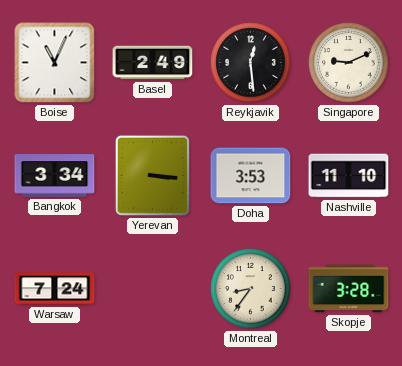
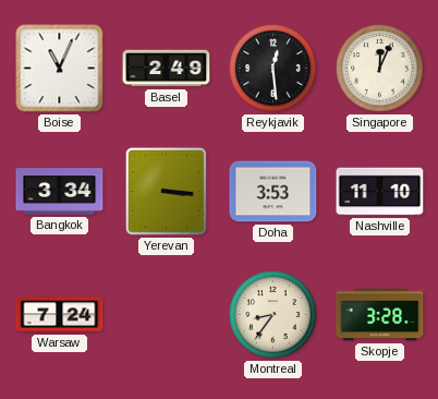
Singapore: 9:11 -> 12:04 (380, 69)
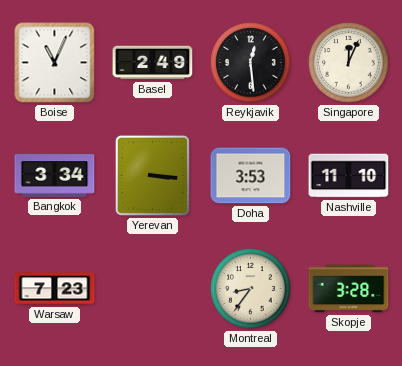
Warsaw: 7:24 -> 7:23 (55, 289)
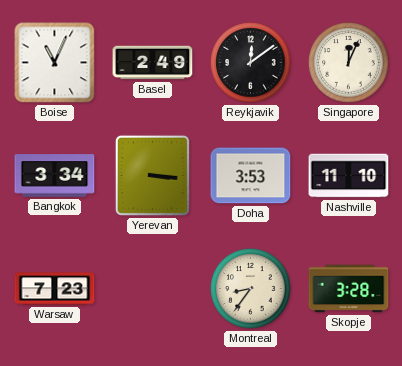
Reykjavik: 12:29 -> 12:09 (251, 63)
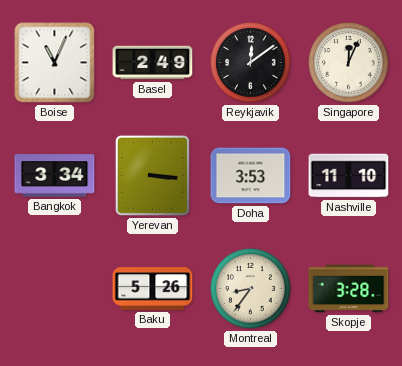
Warsaw: 7:23 -> none (55, 289)
Baku: none -> 5:26 (153, 289)
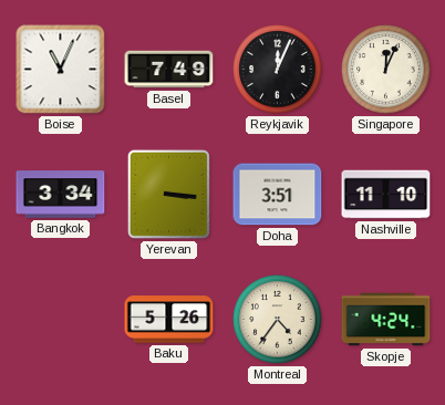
Basel: 2:49 -> 7:49 (169, 70)
Reykjavik: 12:09 -> 12:04 (278, 70)
Doha: 3:53 -> 3:51 (278, 195)
Montreal: 8:36 -> 4:36 (278, 320)
Skopje: 3:28 -> 4:24 (386, 320)
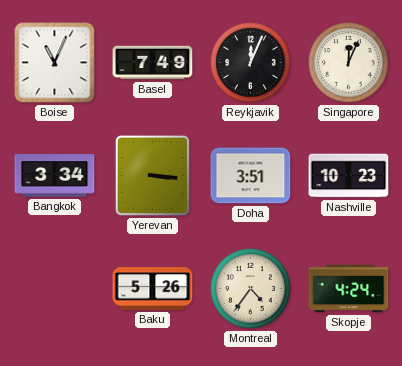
Nashville: 11:10 -> 10:23 (349, 176)
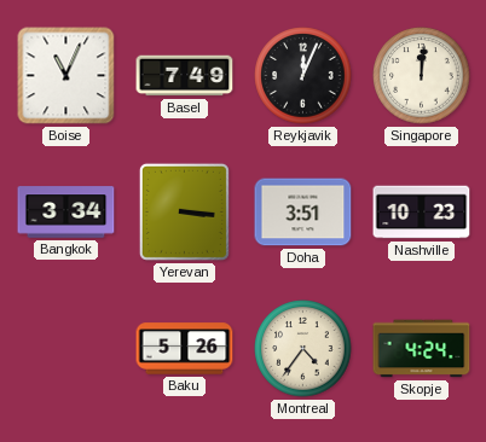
Singapore: 12:04 -> 12:01 (422, 76)
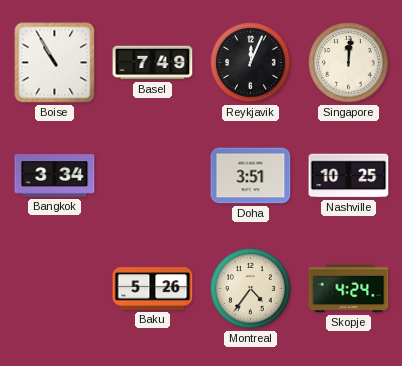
Boise: 11:04 -> 10:55 (55, 63)
Yerevan: 3:16 -> none (184, 211)
Nashville: 10:23 -> 10:25 (349, 176)
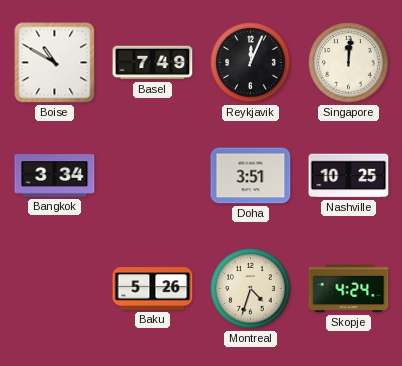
Boise: 10:55 -> 10:50 (55, 63)
Montreal: 4:36 -> 4:33 (251, 289)
